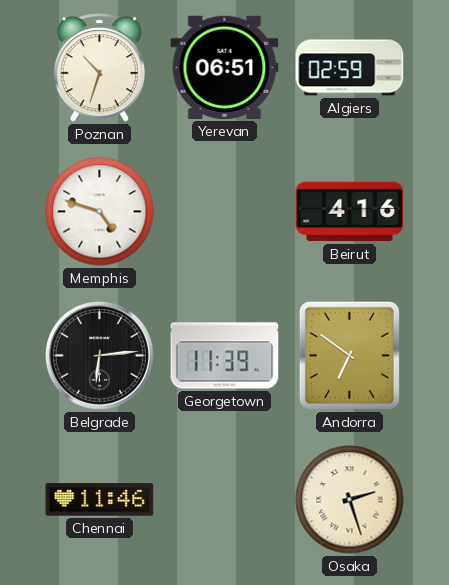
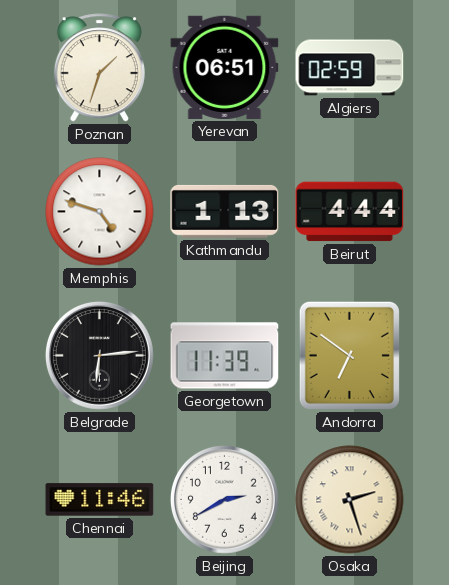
Poznan: 10:33 -> 1:33 (99, 68)
Kathmandu: none -> 1:13 (225, 211)
Beirut: 4:16 -> 4:44 (350, 212)
Beijing: none -> 2:40 (224, 499)
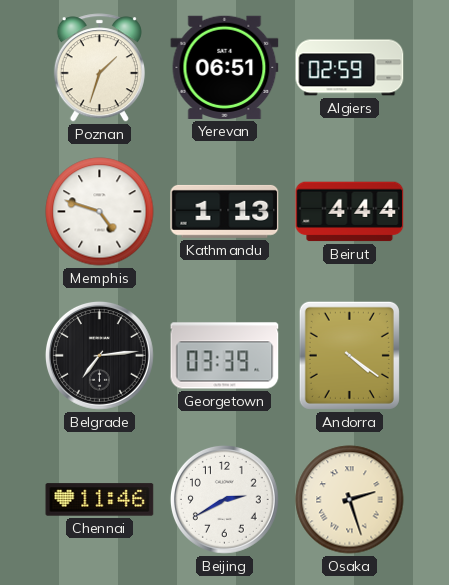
Belgrade: 6:14 -> 7:14 (99, 355)
Georgetown: 11:39 -> 03:39 (225, 356)
Andorra: 6:51 -> 4:21 (349, 355)
